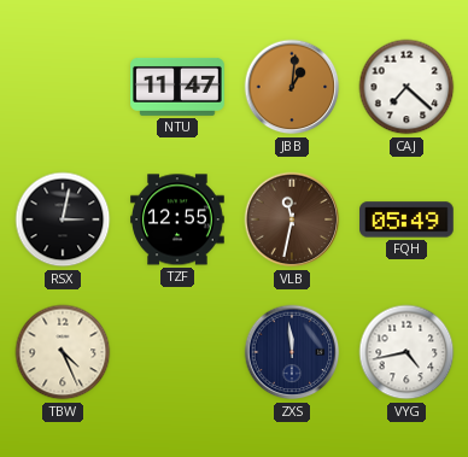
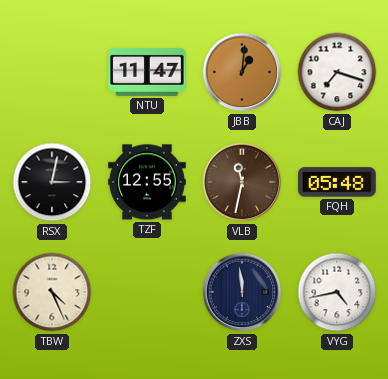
CAJ: 7:22 -> 7:18 (337, 72)
FQH: 05:49 -> 05:48 (337, 182)
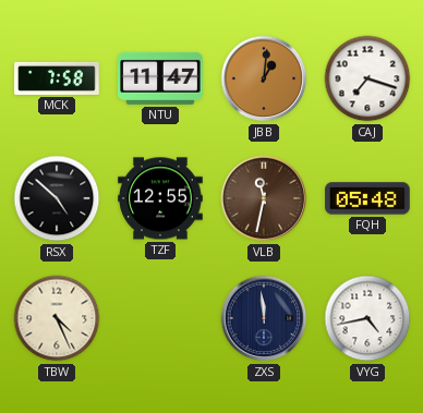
MCK: none -> 7:58 (57, 78)
RSX: 3:02 -> 4:52 (57, 198)
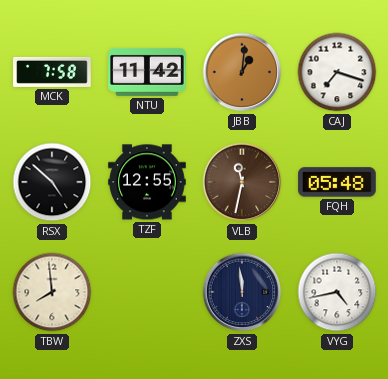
NTU: 11:47 -> 11:42 (147, 72)
TBW: 4:26 -> 7:59 (52, 292)
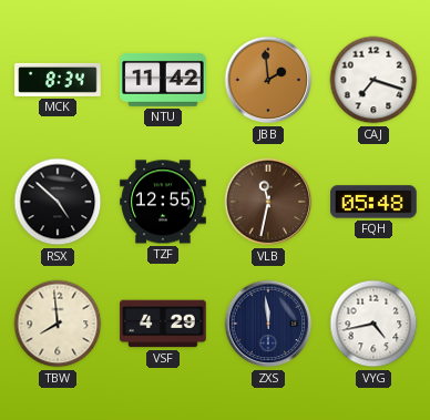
MCK: 7:58 -> 8:34 (58, 80)
JBB: 1:01 -> 1:59 (268, 80)
VSF: none -> 4:29 (163, 324)
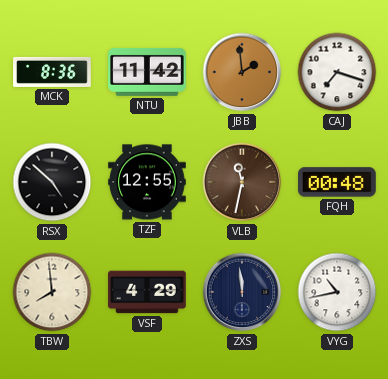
MCK: 8:34 -> 8:36 (52, 72)
FQH: 05:48 -> 00:48 (337, 182)
VYG: 4:43 -> 10:43 (337, 292)
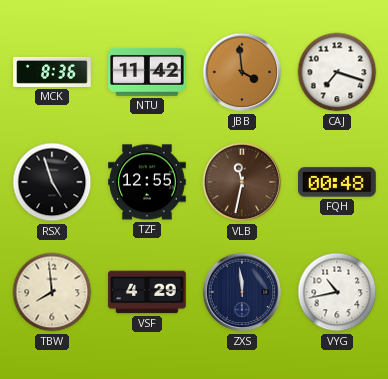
JBB: 1:59 -> 3:59 (242, 72)
RSX: 4:52 -> 4:57 (52, 182)
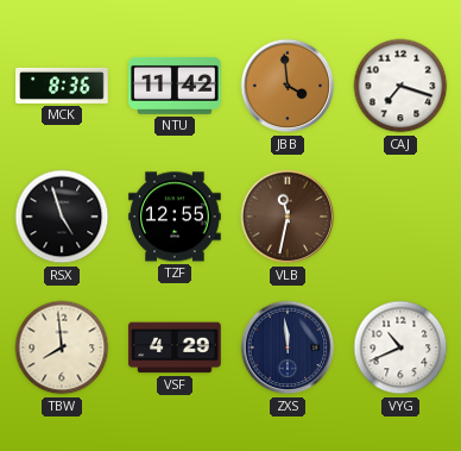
FQH: 00:48 -> none (337, 182)
VYG: 10:43 -> 10:41 (400, 347)
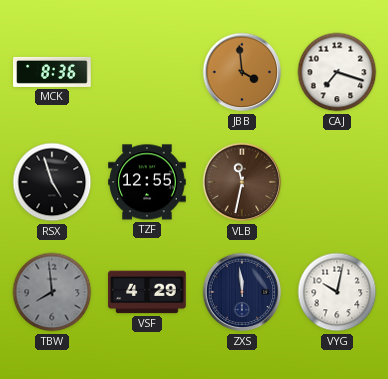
NTU: 11:42 -> none (175, 86)
TBW dial: cream -> grey (52, 292)
VYG: 10:41 -> 10:02 (337, 292)
